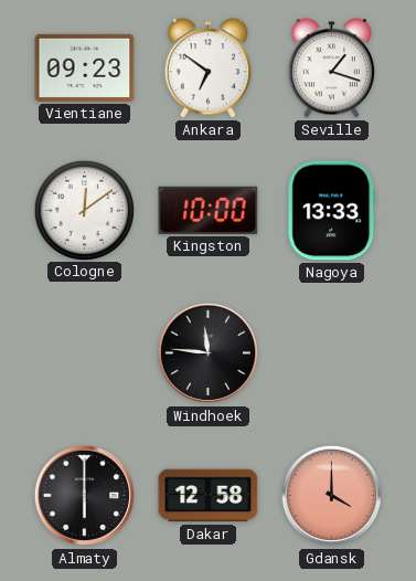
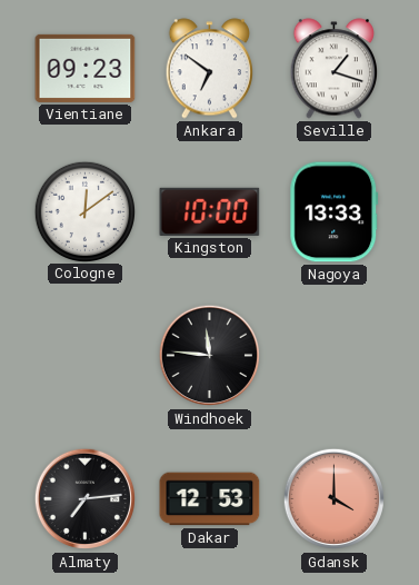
Almaty: 6:00 -> 7:14 (86, 499)
Dakar: 12:58 -> 12:53 (210, 499)
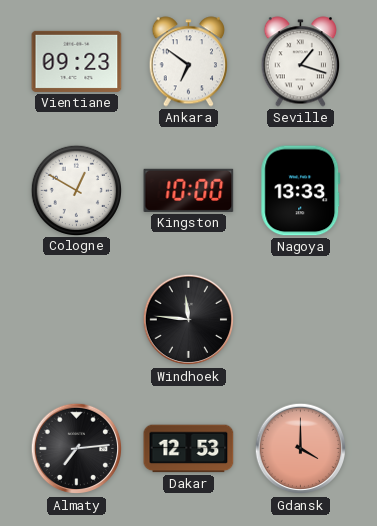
Cologne: 12:09 -> 12:50 (76, 190)
